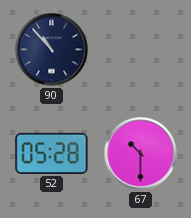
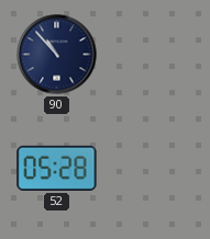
67: 10:30 -> none (141, 154)
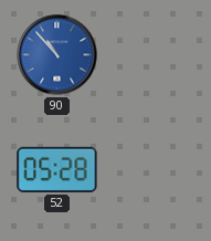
90 dial: navy -> blue (57, 55)
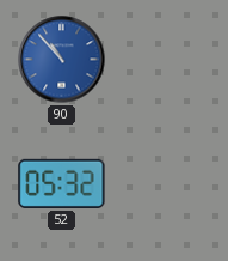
52: 05:28 -> 05:32 (62, 183)
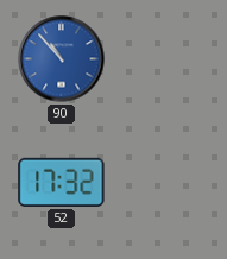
52: 05:32 -> 17:32 (62, 182)
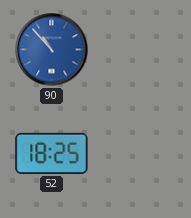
52: 17:32 -> 18:25 (52, 153)
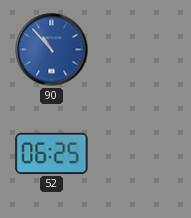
52: 18:25 -> 06:25 (52, 153)
